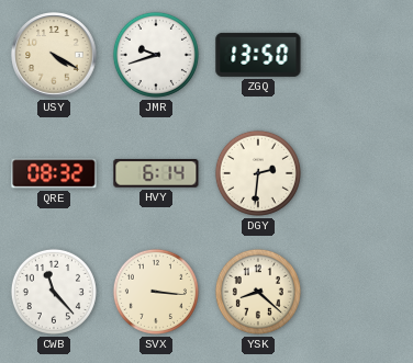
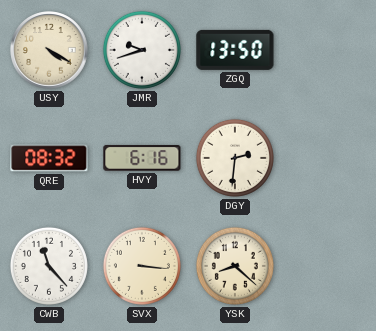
HVY: 6:14 -> 6:16 (142, 159)
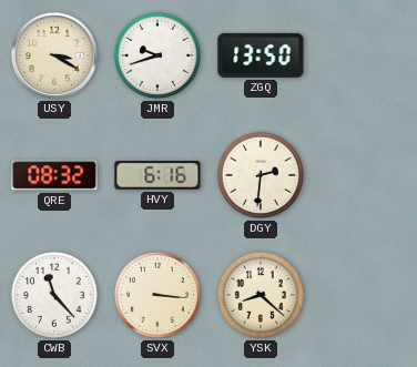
USY: 4:20 -> 3:20 (54, 55)
